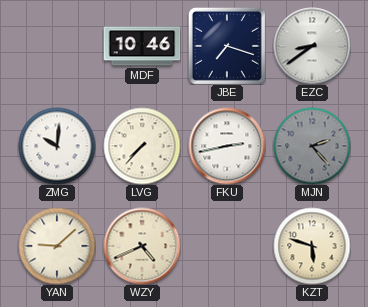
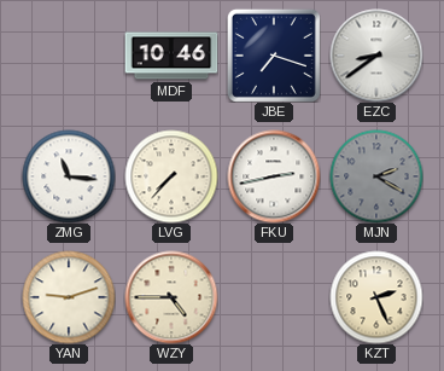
ZMG: 10:01 -> 11:16 (69, 176)
MJN: 2:23 -> 2:20 (376, 176)
YAN: 9:08 -> 9:12 (69, 297)
WZY: 4:41 -> 4:45 (171, 297)
KZT: 5:48 -> 2:26 (376, 297)
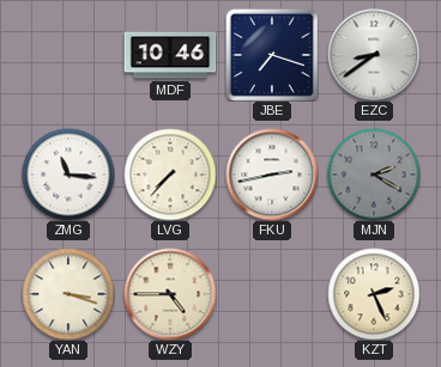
YAN: 9:12 -> 3:18 (68, 294)
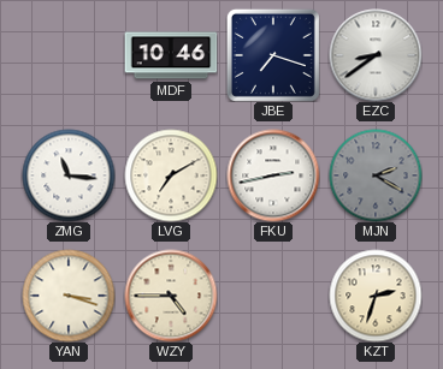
LVG: 7:37 -> 7:10 (171, 175)
KZT: 2:26 -> 2:33 (376, 296)
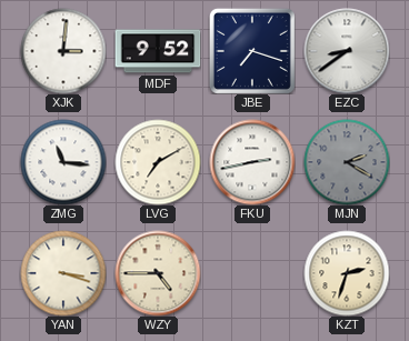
XJK: none -> 3:01 (63, 51)
MDF: 10:46 -> 9:52 (158, 51)
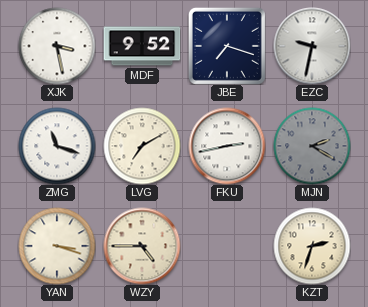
XJK: 3:01 -> 3:28 (57, 46)
EZC: 8:39 -> 9:32 (312, 46)
ZMG: 11:16 -> 11:18 (57, 146)
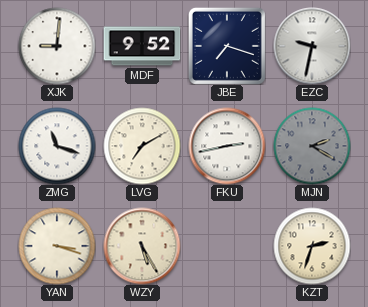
XJK: 3:28 -> 9:01 (57, 46)
WZY: 4:45 -> 5:25 (142, 246)
